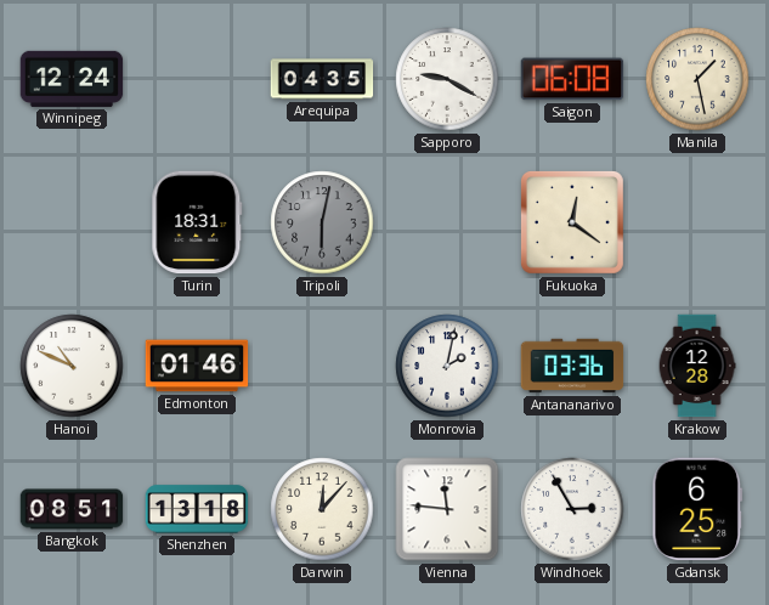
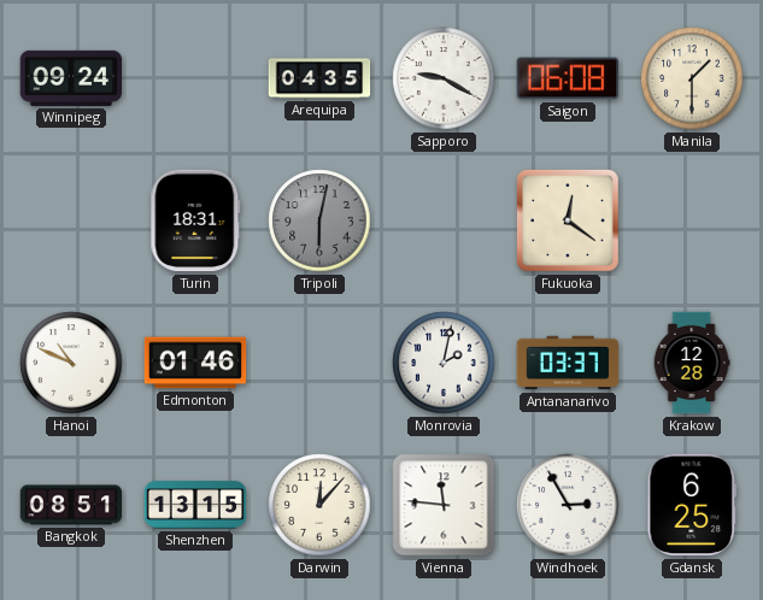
Winnipeg: 12:24 -> 09:24 (71, 78)
Manila: 1:28 -> 1:30 (692, 78)
Antananarivo: 03:36 -> 03:37 (568, 363)
Shenzhen: 13:18 -> 13:15 (195, 505)
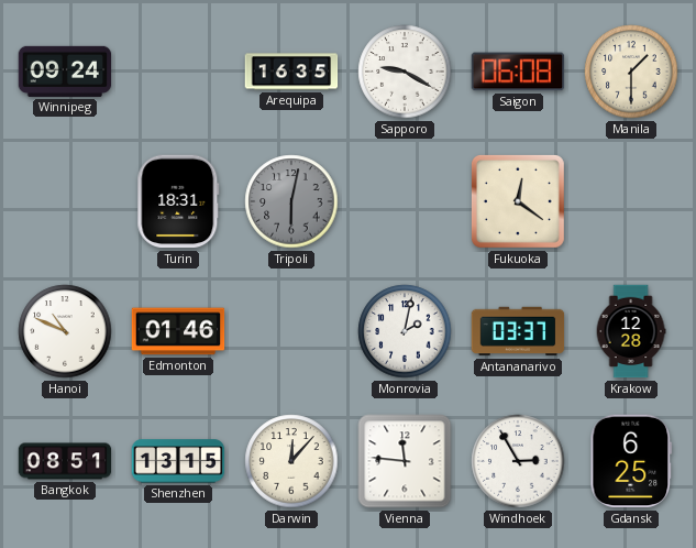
Arequipa: 04:35 -> 16:35 (291, 72)
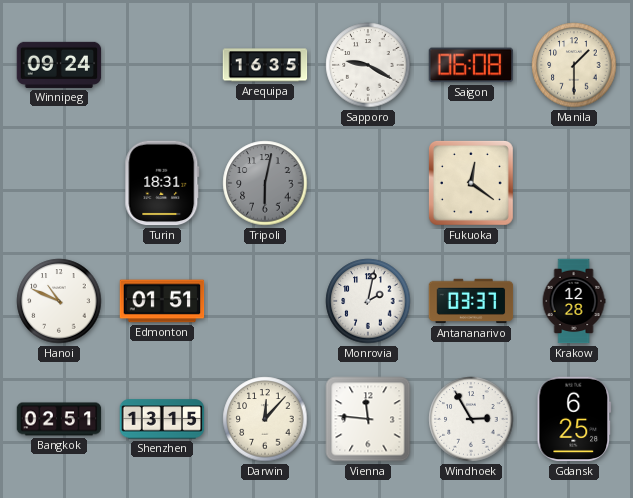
Edmonton: 01:46 -> 01:51 (162, 301)
Bangkok: 08:51 -> 02:51 (59, 419)
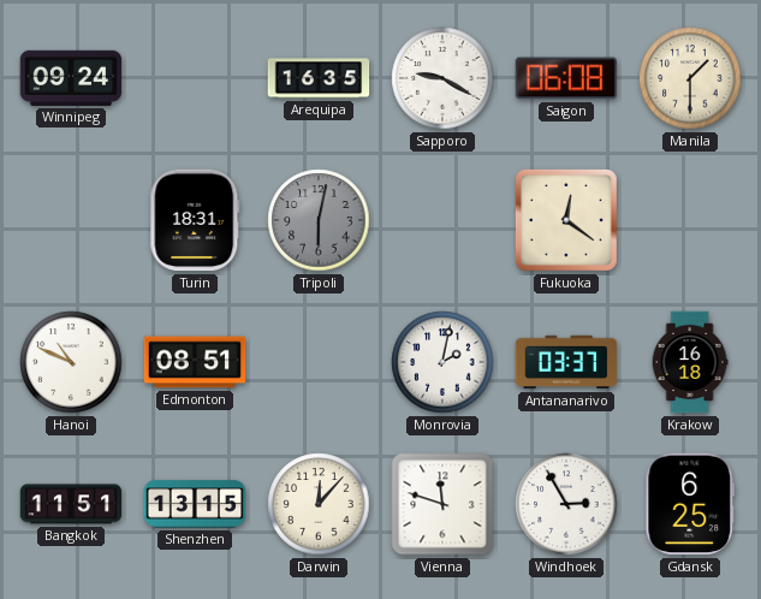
Edmonton: 01:51 -> 08:51 (195, 362)
Krakow: 12:28 -> 16:18 (690, 362)
Bangkok: 02:51 -> 11:51 (71, 504)
Vienna: 11:46 -> 11:48 (442, 504)
